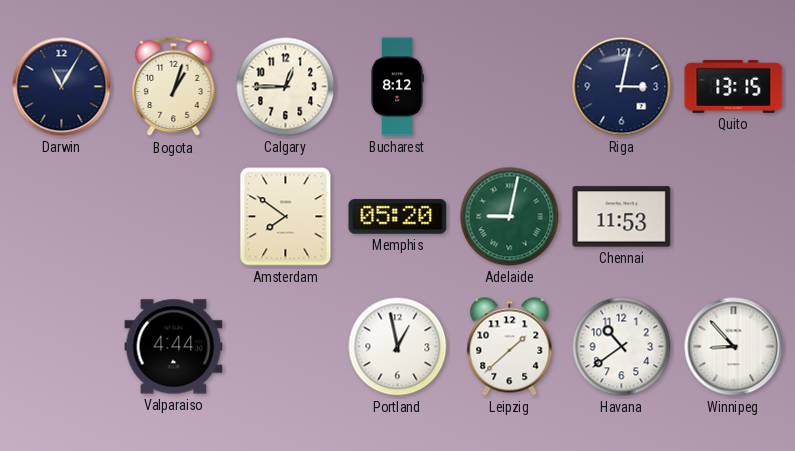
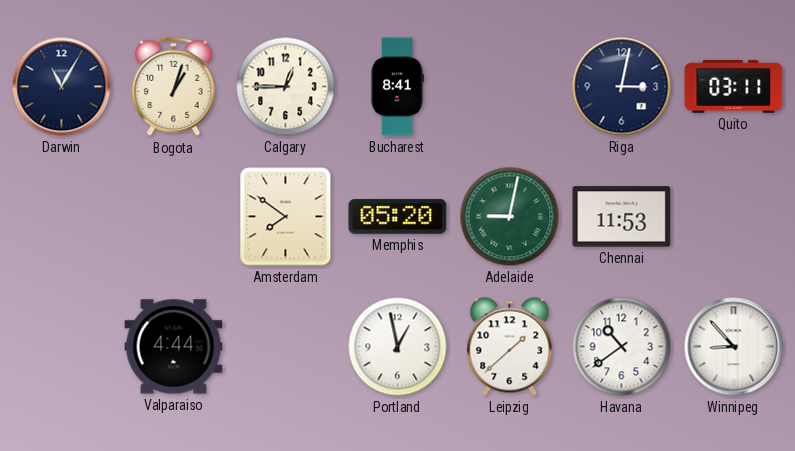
Bucharest: 8:12 -> 8:41 (396, 87)
Quito: 13:15 -> 03:11 (734, 86)
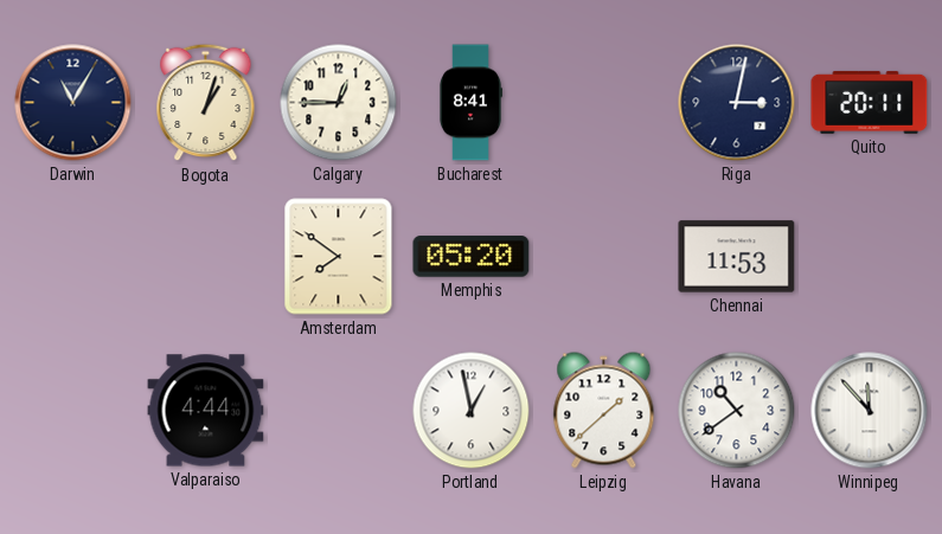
Quito: 03:11 -> 20:11 (870, 102)
Adelaide: 9:02 -> none (510, 217)
Winnipeg: 8:53 -> 11:53 (870, 411)
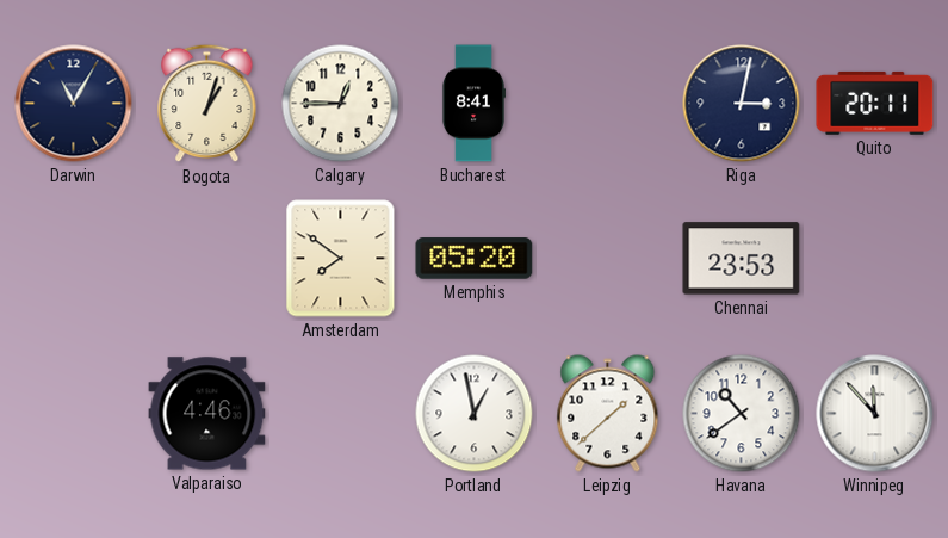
Chennai: 11:53 -> 23:53 (742, 259)
Valparaiso: 4:44 -> 4:46 (207, 414)
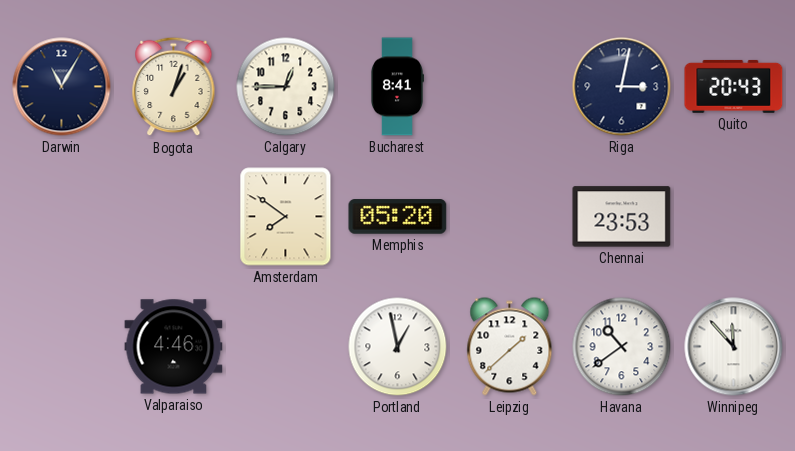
Quito: 20:11 -> 20:43 (734, 86)
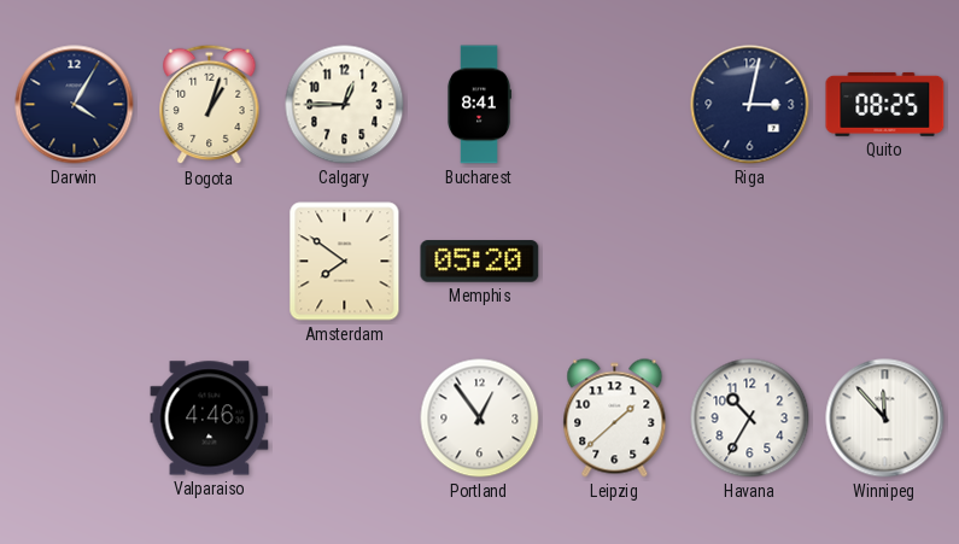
Darwin: 11:05 -> 4:05 (75, 105)
Quito: 20:43 -> 08:25 (885, 104)
Chennai: 23:53 -> none (622, 217)
Portland: 12:58 -> 12:54 (480, 419)
Havana: 10:39 -> 10:35 (750, 419)
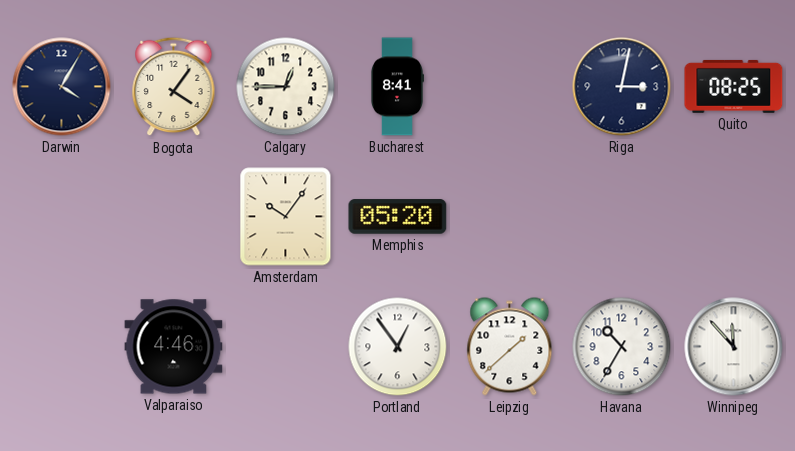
Bogota: 1:03 -> 4:06 (174, 87)
Amsterdam: 7:51 -> 10:06 (286, 217)
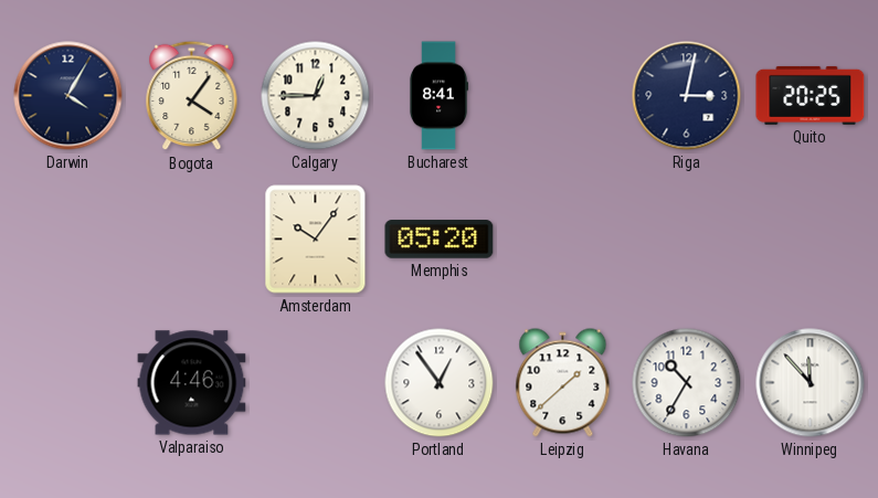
Quito: 08:25 -> 20:25 (811, 95)
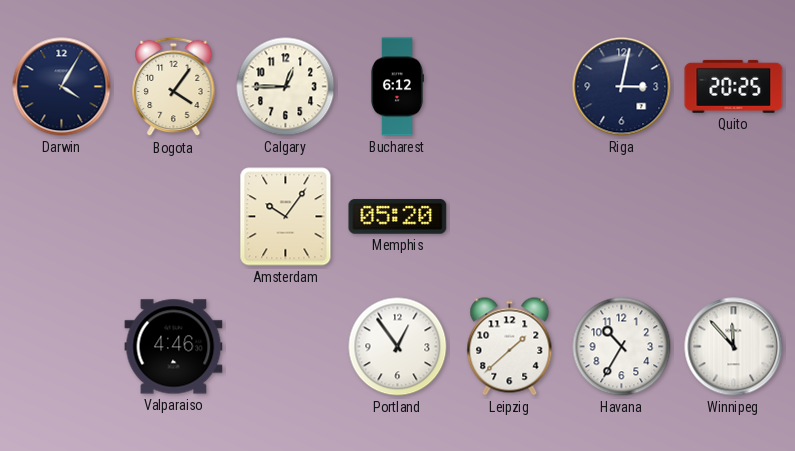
Bucharest: 8:41 -> 6:12 (396, 87)
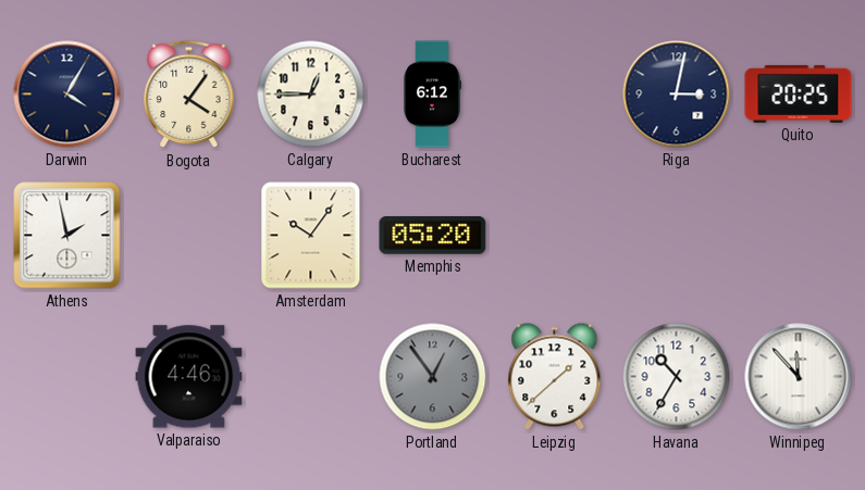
Athens: none -> 1:58 (67, 236)
Portland dial: white -> grey (433, 377)
